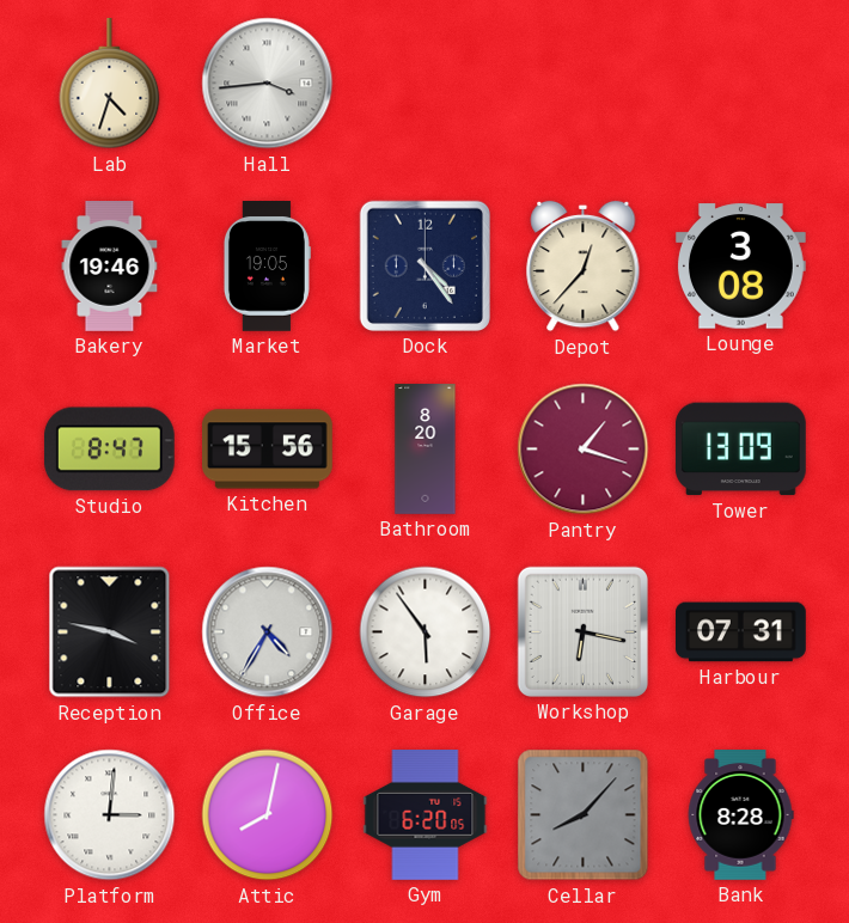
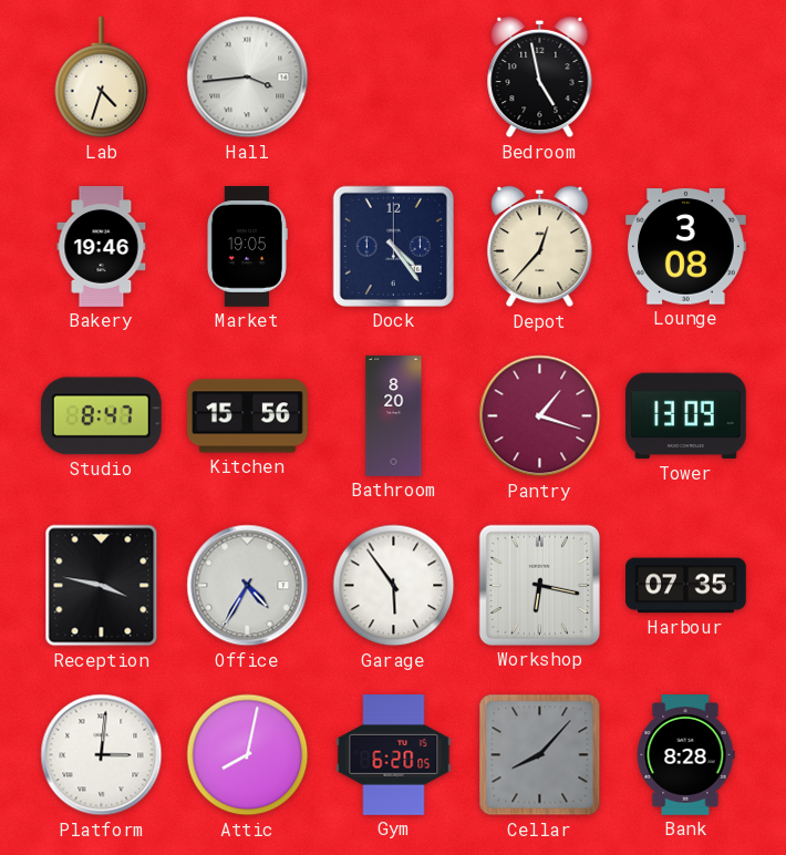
Bedroom: none -> 4:58 (540, 78)
Harbour: 07:31 -> 07:35 (686, 586)
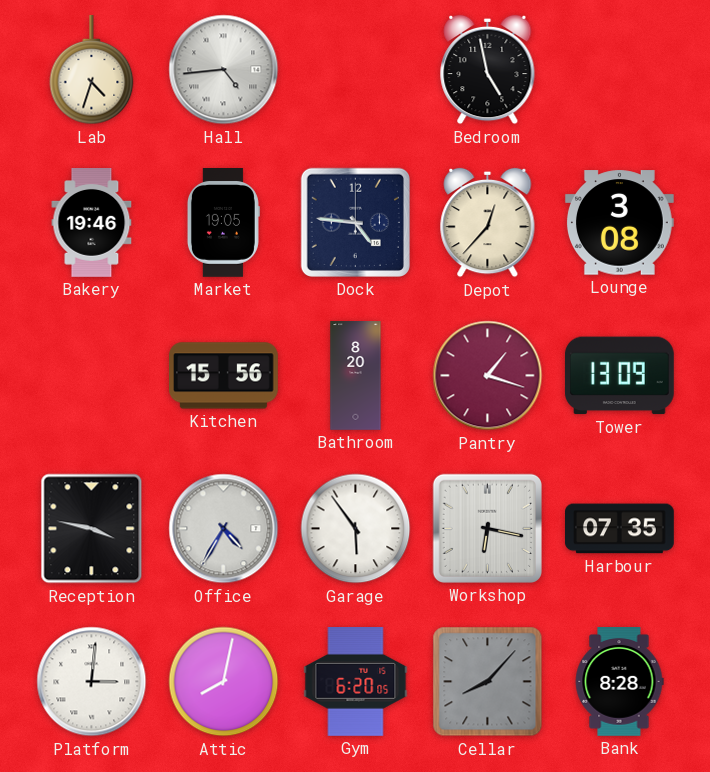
Hall: 3:44 -> 4:44 (224, 70)
Dock: 4:24 -> 4:46 (355, 222)
Studio: 8:47 -> none (101, 416)
